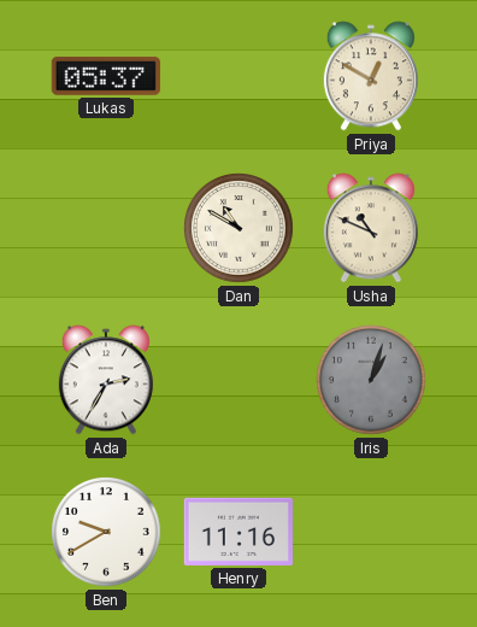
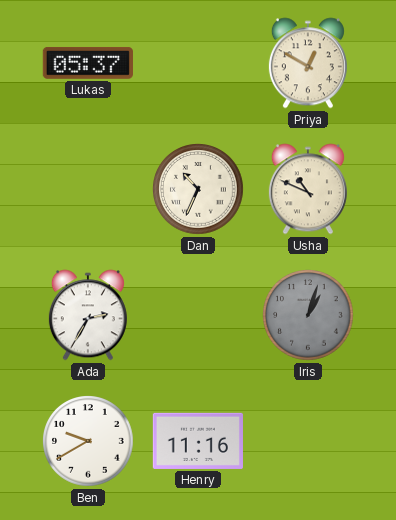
Dan: 10:50 -> 10:34 (199, 190)
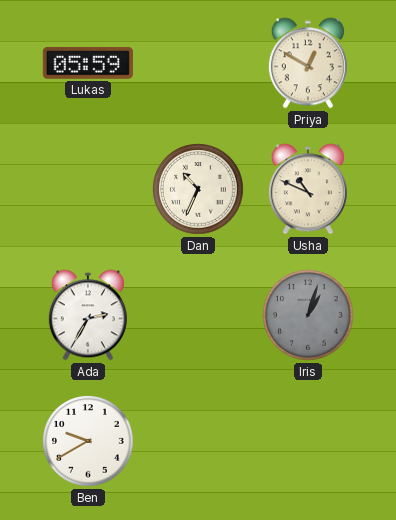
Lukas: 05:37 -> 05:59 (88, 63)
Henry: 11:16 -> none (198, 441)
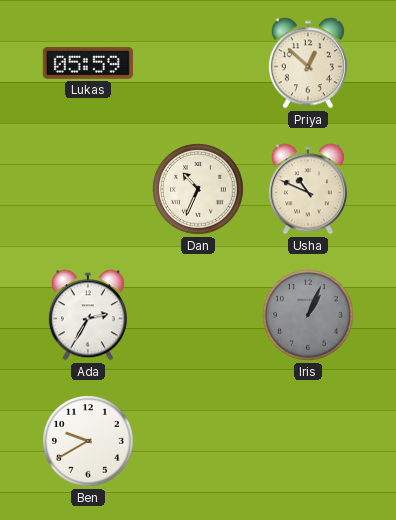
Priya: 12:50 -> 12:52 (308, 63)
Iris: 1:03 -> 1:04 (309, 316)
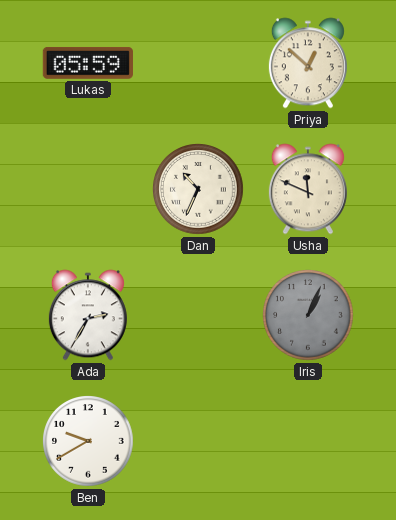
Usha: 10:49 -> 11:49 (308, 189)
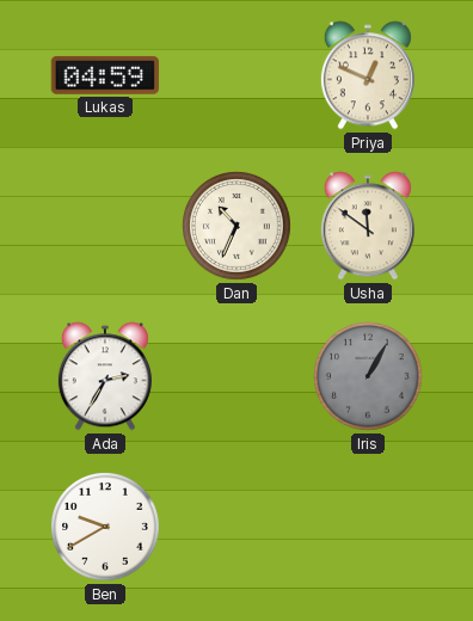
Lukas: 05:59 -> 04:59 (105, 75)
Priya: 12:52 -> 12:49 (368, 75)
Usha: 11:49 -> 11:51 (368, 226)
Iris: 1:04 -> 1:05 (369, 377)
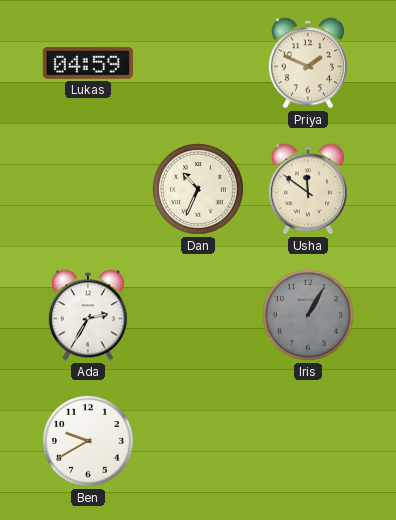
Priya: 12:49 -> 1:49 (308, 63)
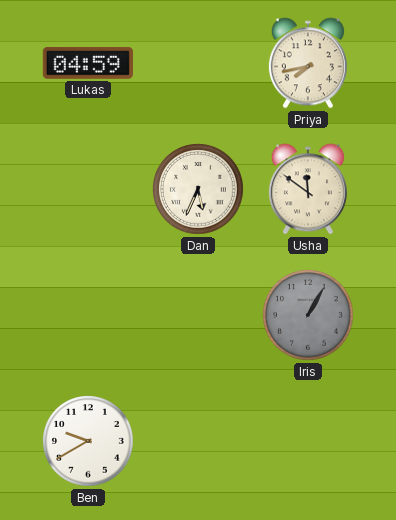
Priya: 1:49 -> 7:43 (308, 63)
Dan: 10:34 -> 5:34 (199, 190)
Ada: 2:35 -> none (88, 315)
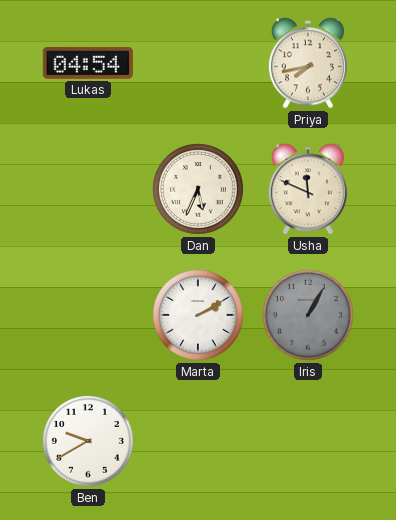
Lukas: 04:59 -> 04:54 (88, 63)
Usha: 11:51 -> 11:49 (308, 189)
Marta: none -> 2:10 (199, 316)
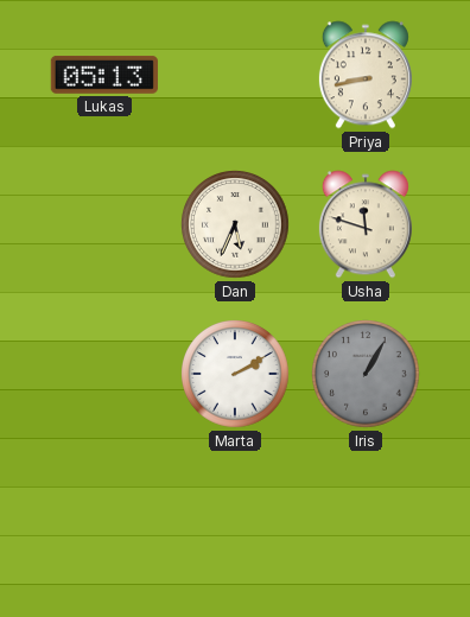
Lukas: 04:54 -> 05:13 (104, 75)
Priya: 7:43 -> 8:43 (366, 75)
Usha: 11:49 -> 11:48 (366, 224)
Ben: 9:40 -> none (89, 442)
